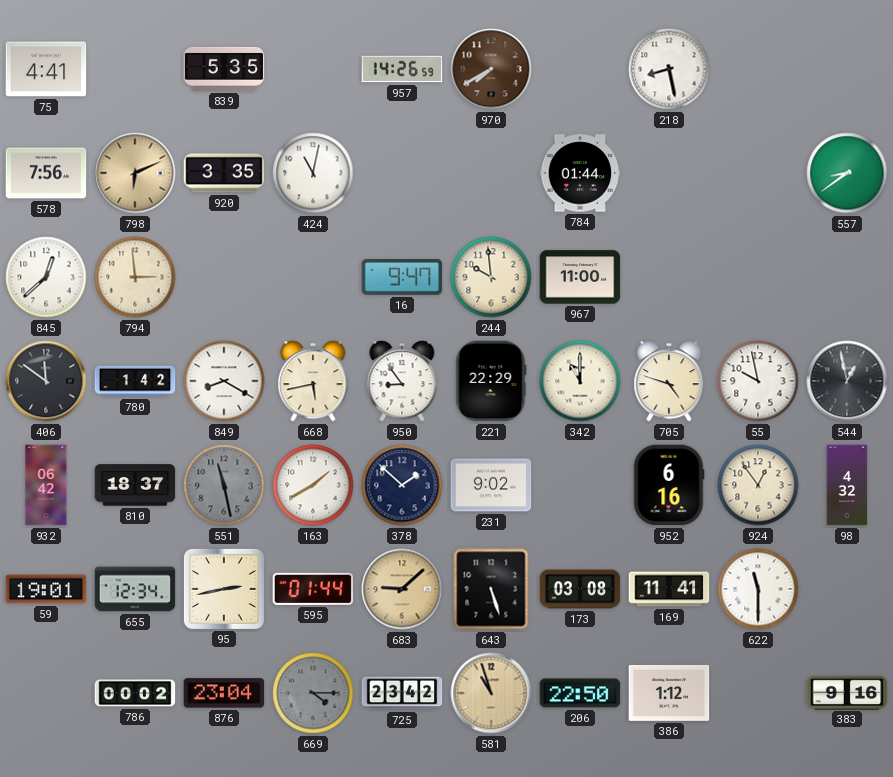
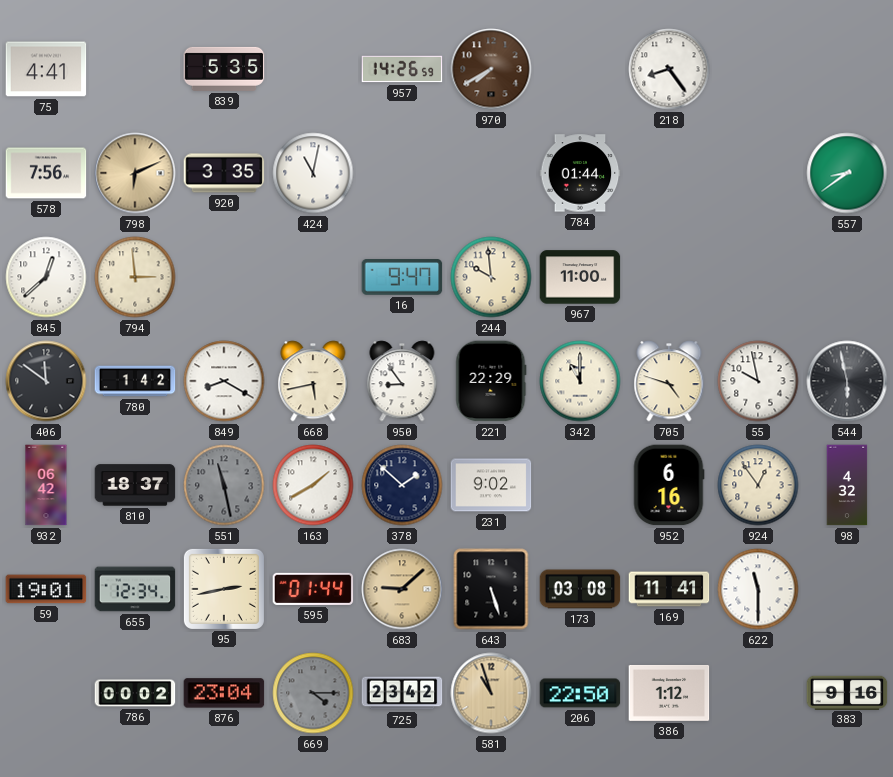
218: 8:28 -> 8:24 (669, 69)
544: 12:58 -> 5:58 (847, 381)
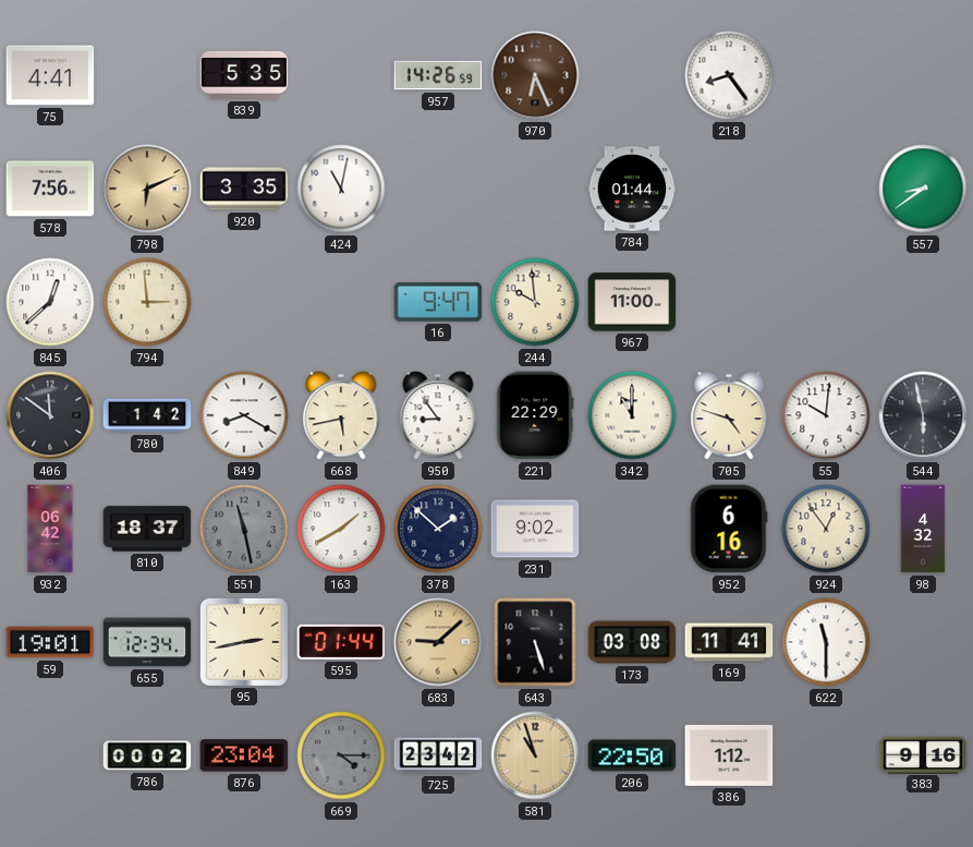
970: 7:40 -> 6:26 (535, 75)
55: 9:58 -> 10:01 (826, 415)
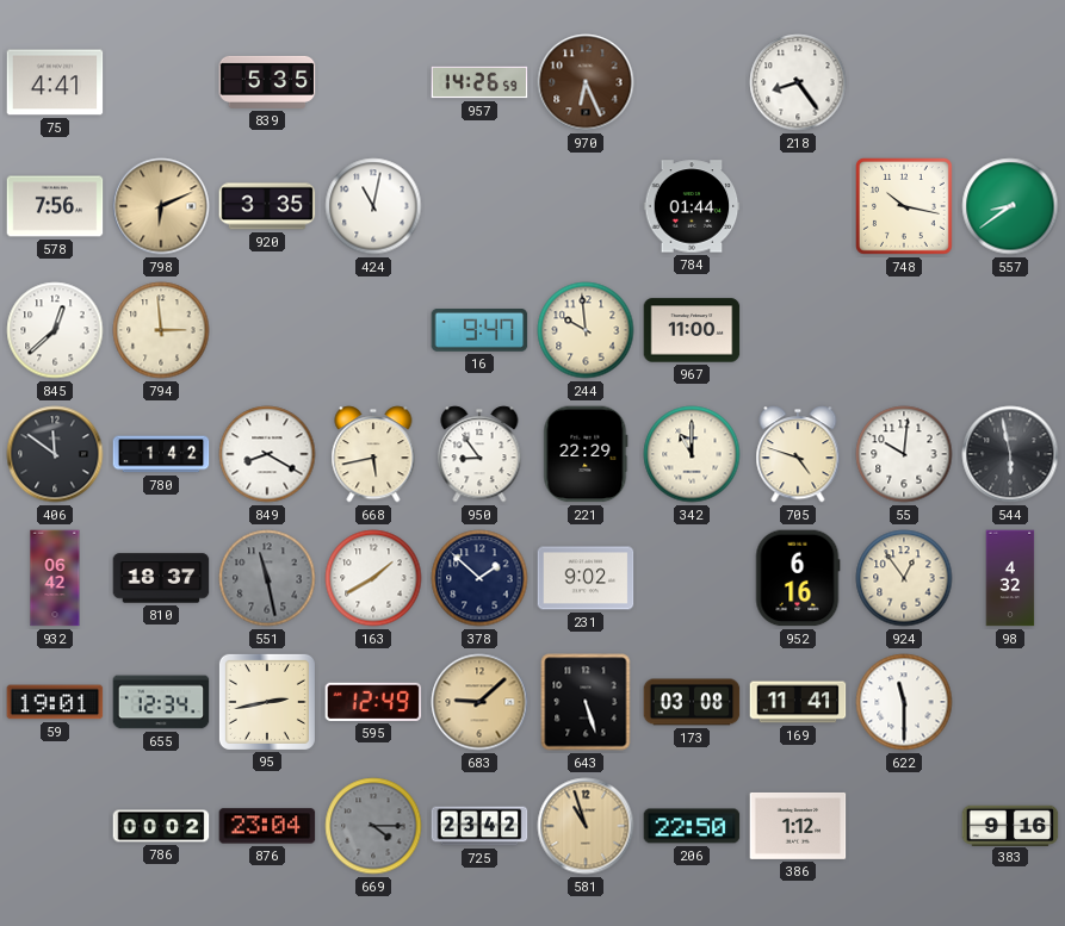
748: none -> 10:17 (905, 207)
595: 01:44 -> 12:49 (373, 702)
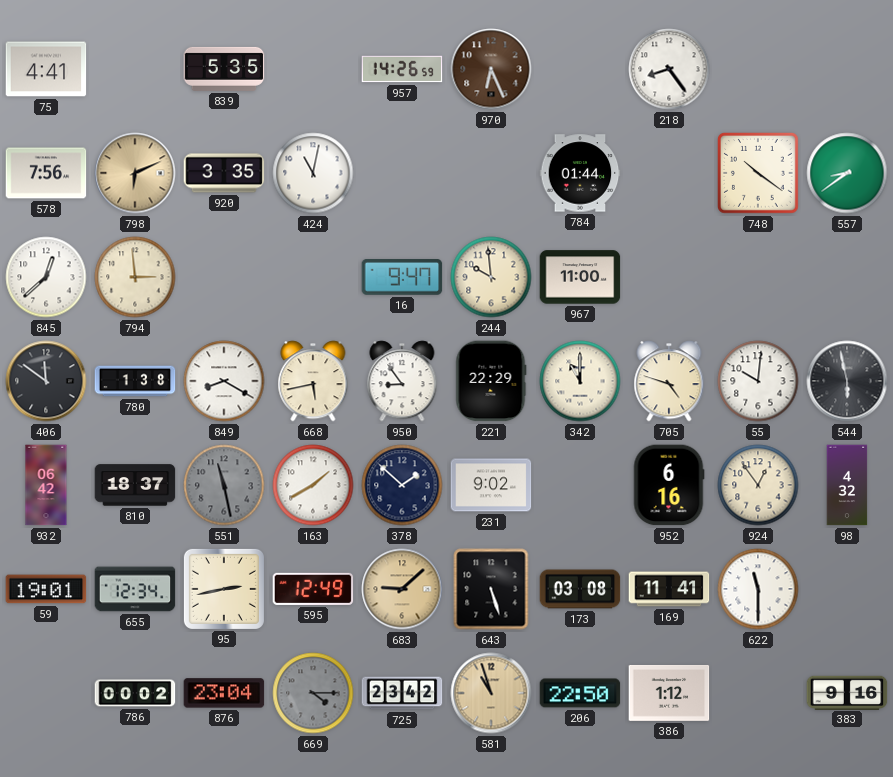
748: 10:17 -> 10:21 (759, 174)
780: 1:42 -> 1:38 (135, 381)
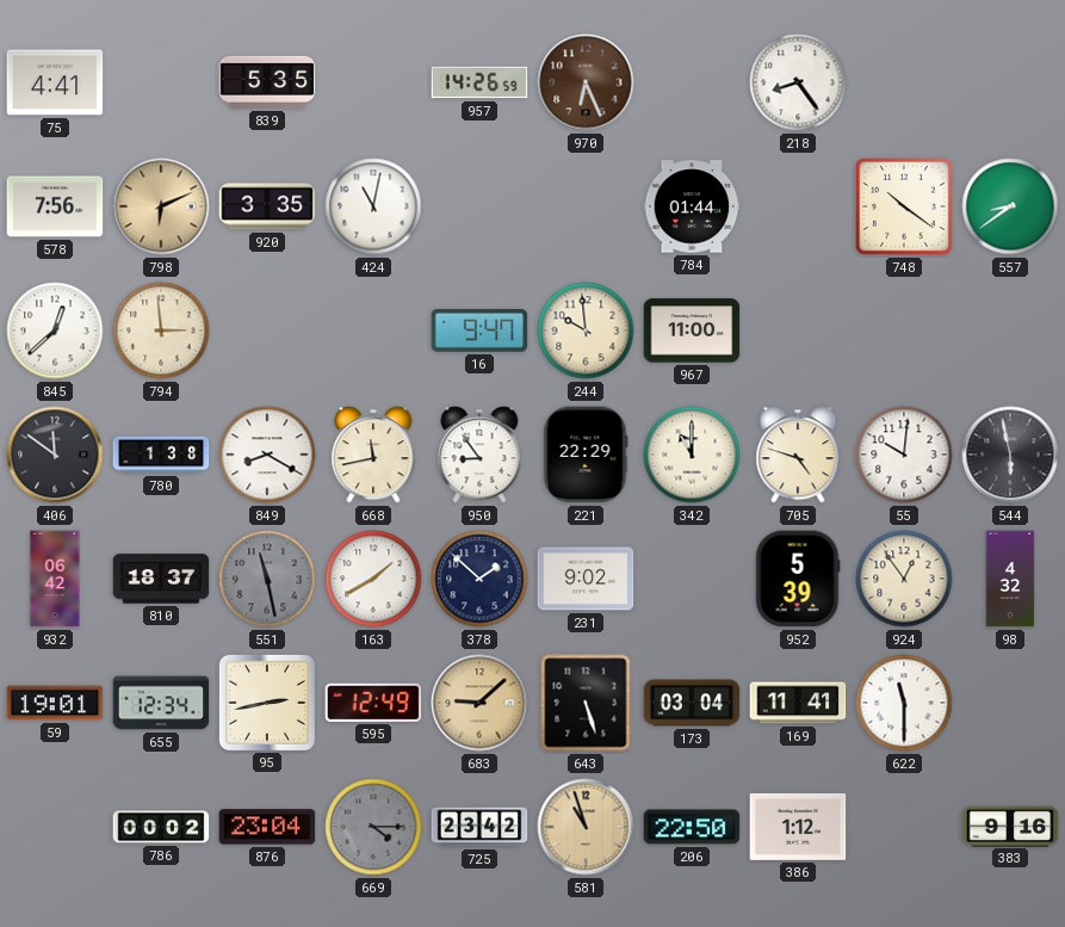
668: 5:43 -> 11:43 (373, 455)
952: 6:16 -> 5:39 (798, 579)
173: 03:08 -> 03:04 (692, 703)
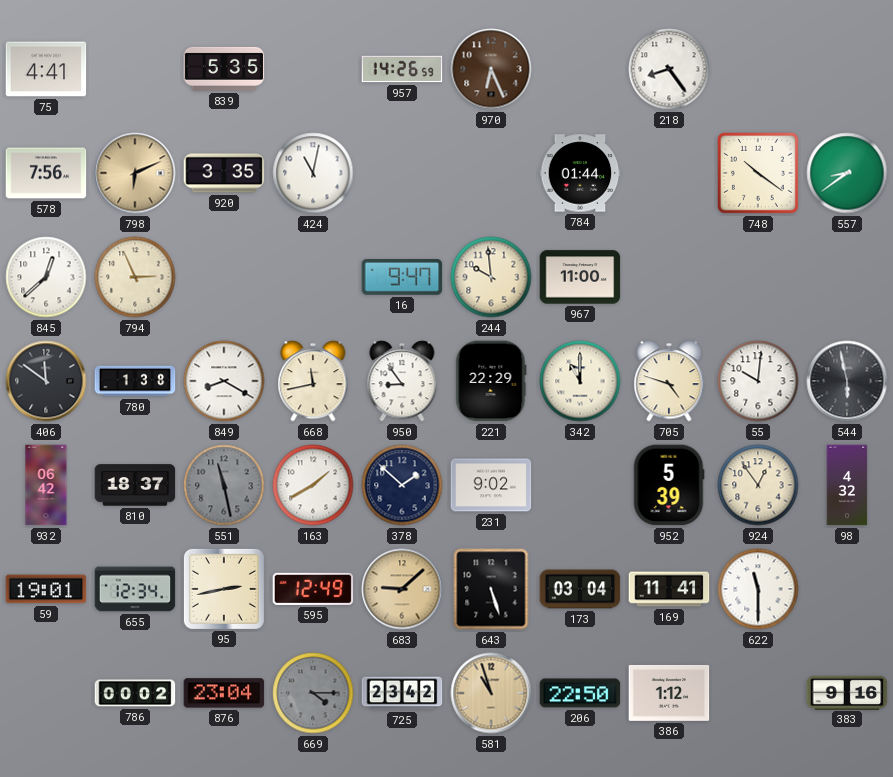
794: 2:59 -> 2:56 (135, 277)
